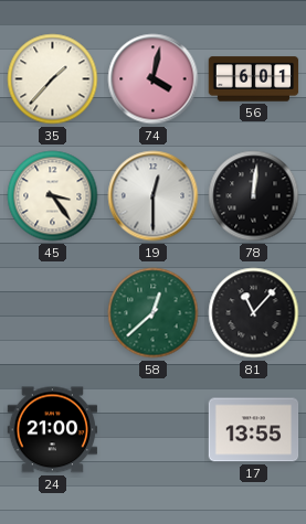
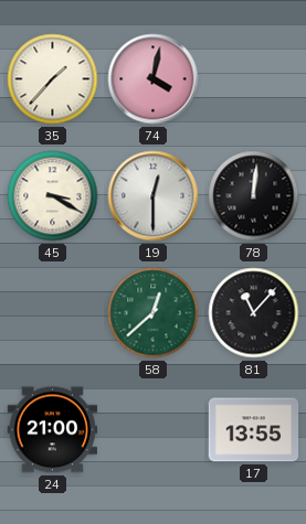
56: 6:01 -> none (254, 79)
45: 3:24 -> 3:20 (53, 196)
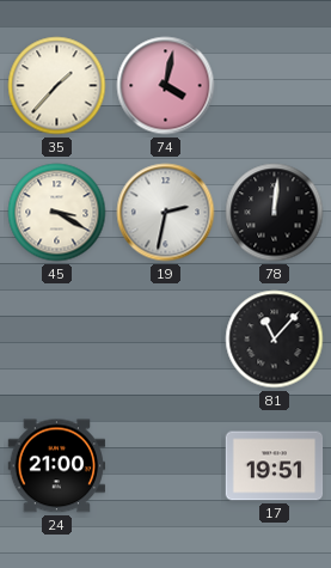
19: 12:30 -> 2:32 (166, 213)
58: 12:38 -> none (154, 313)
17: 13:55 -> 19:51 (275, 466)
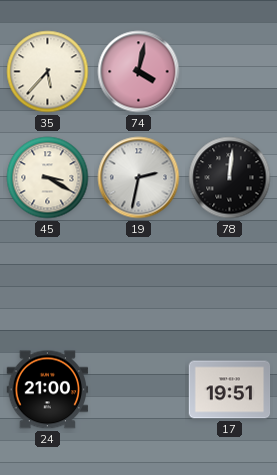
35: 1:37 -> 5:37 (48, 72)
81: 11:07 -> none (275, 340)
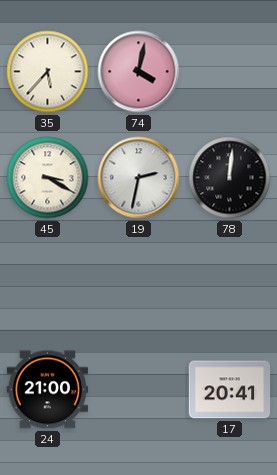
17: 19:51 -> 20:41 (230, 390)
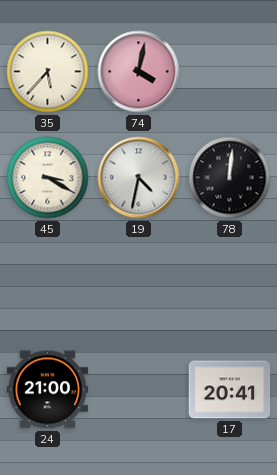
19: 2:32 -> 4:32 (139, 178)
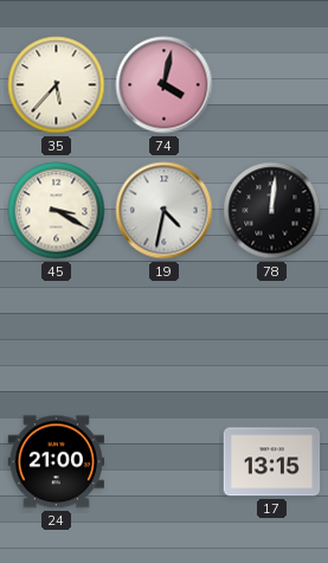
17: 20:41 -> 13:15 (272, 462)
